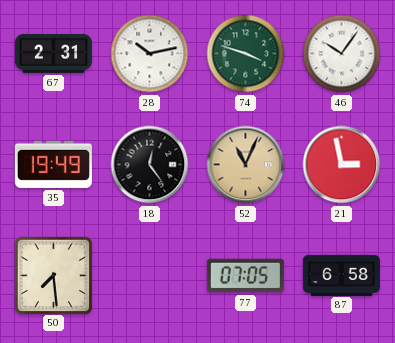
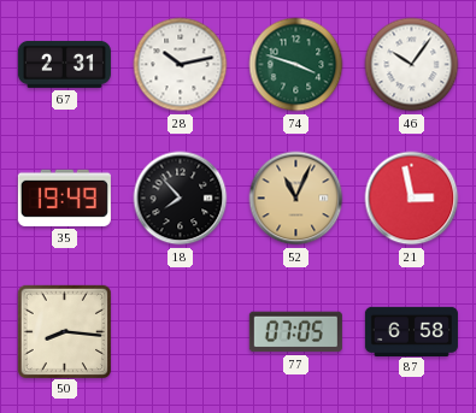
18: 12:24 -> 7:53 (181, 199)
50: 7:29 -> 8:16 (64, 331)
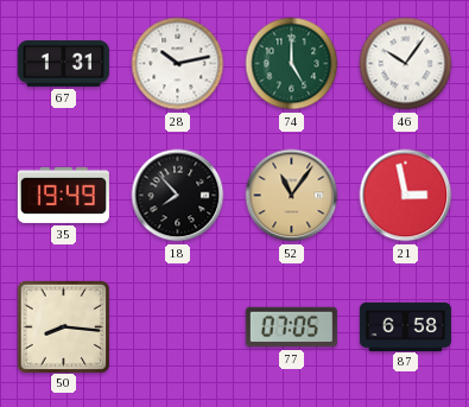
67: 2:31 -> 1:31 (63, 63)
74: 3:48 -> 5:00 (292, 64)
52: 11:04 -> 11:06 (292, 196)
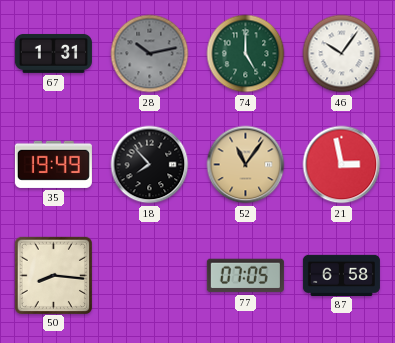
28 dial: white -> grey (150, 54)
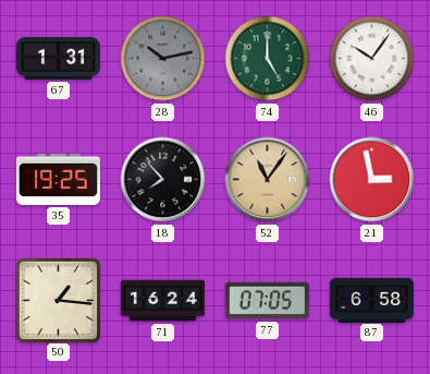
35: 19:49 -> 19:25 (58, 179)
50: 8:16 -> 1:16 (58, 300)
71: none -> 16:24 (162, 301)
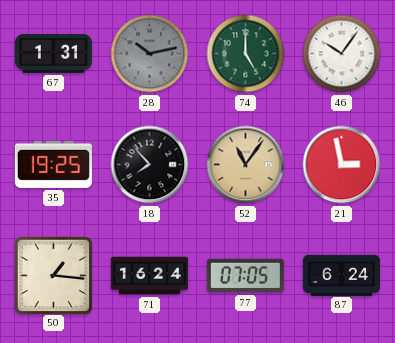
87: 6:58 -> 6:24 (341, 275)
